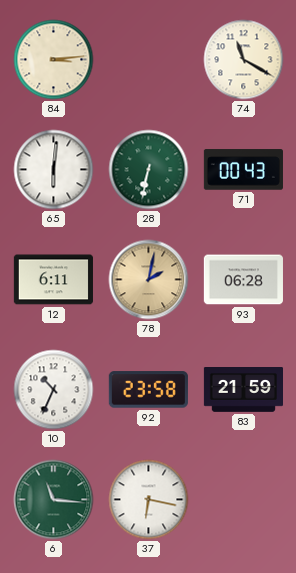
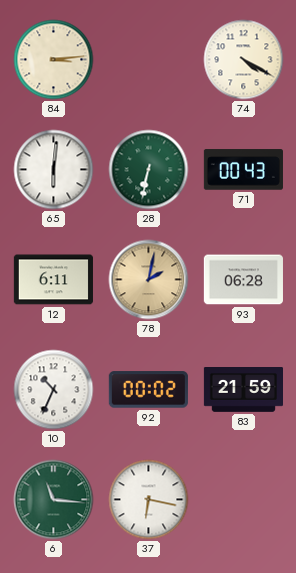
74: 11:20 -> 4:20 (244, 60)
92: 23:58 -> 00:02 (148, 390)
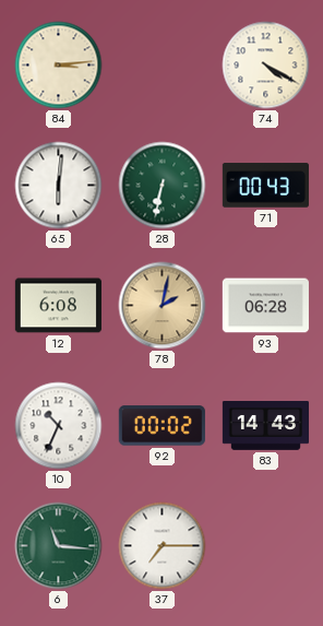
12: 6:11 -> 6:08 (58, 306)
83: 21:59 -> 14:43 (265, 426)
37: 6:17 -> 7:15 (163, 546)
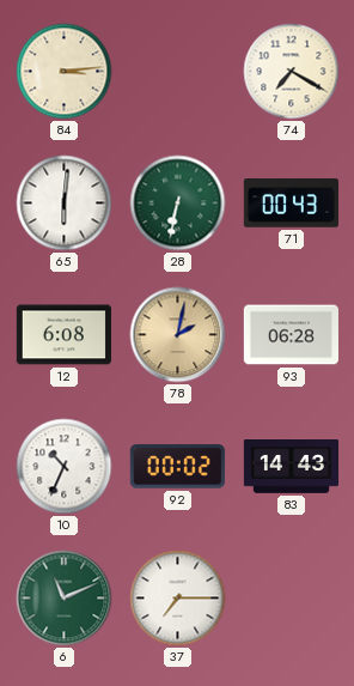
74: 4:20 -> 7:20 (292, 72)
6: 11:16 -> 11:11 (65, 599)
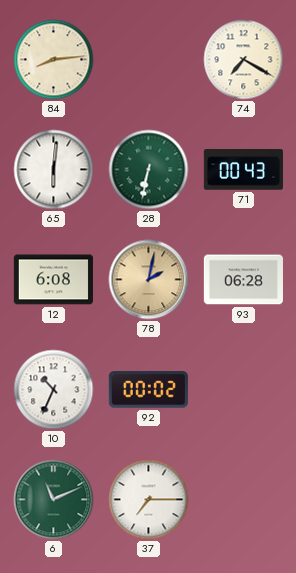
84: 3:14 -> 8:14 (54, 60)
83: 14:43 -> none (291, 467)
